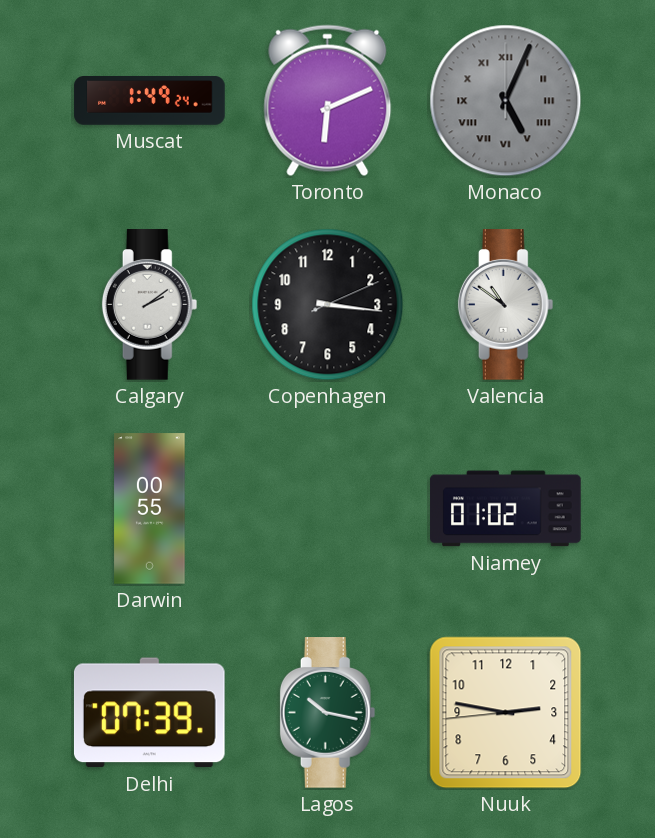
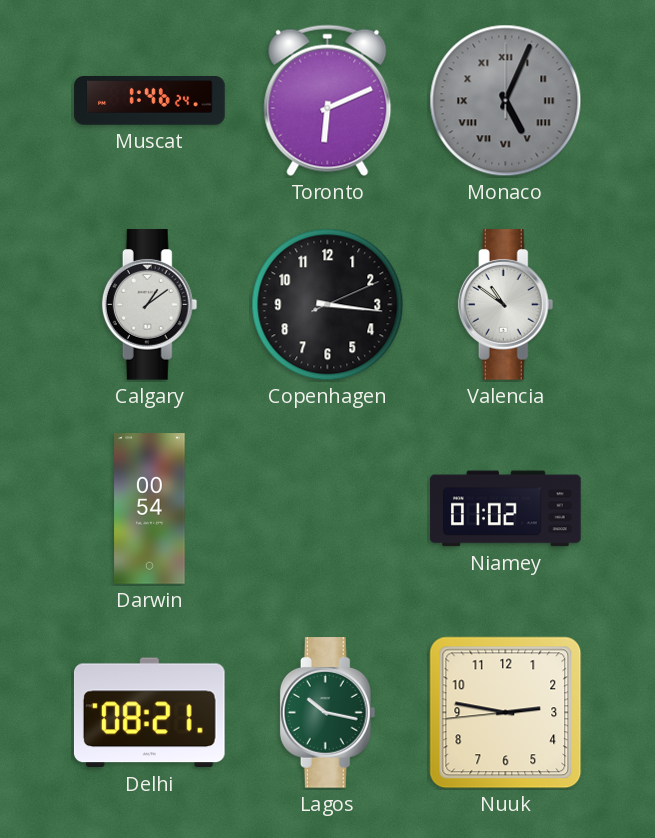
Muscat: 1:49 -> 1:46 (150, 101)
Calgary: 2:09 -> 1:09 (150, 305)
Darwin: 00:55 -> 00:54 (150, 509)
Delhi: 07:39 -> 08:21 (149, 713)
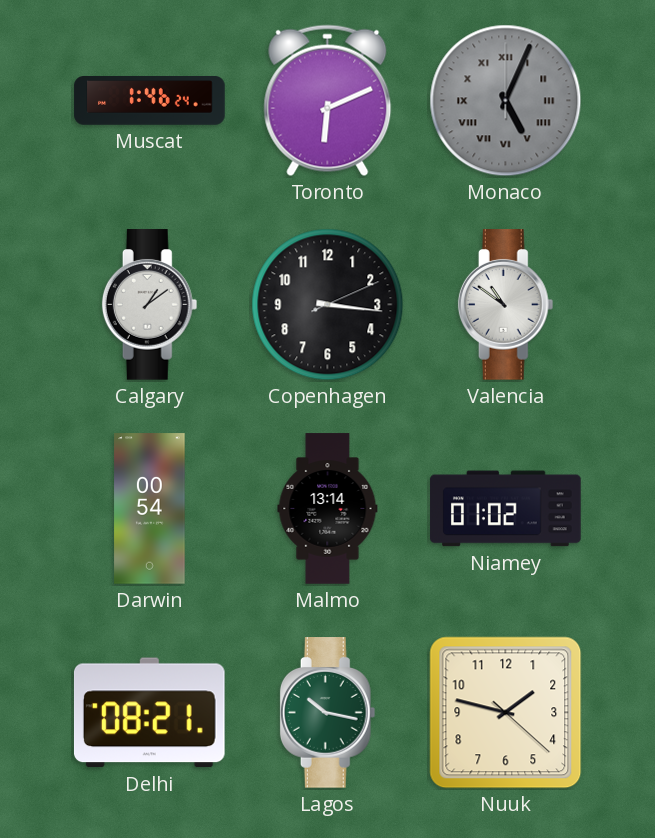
Malmo: none -> 13:14 (328, 509)
Nuuk: 2:46 -> 1:47 (506, 713)
